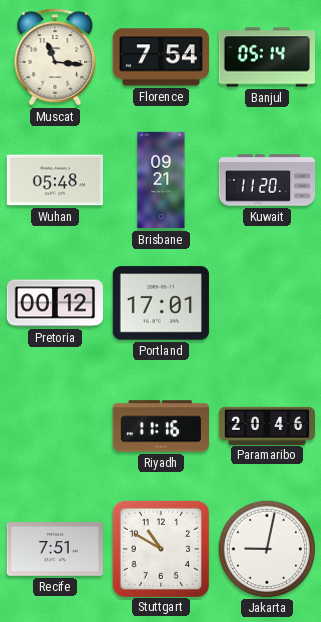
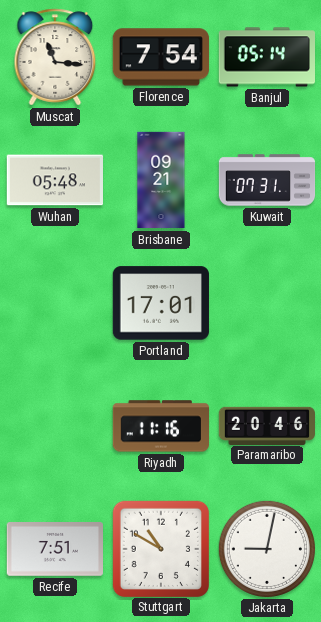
Kuwait: 11:20 -> 07:31 (267, 180)
Pretoria: 00:12 -> none (54, 303)
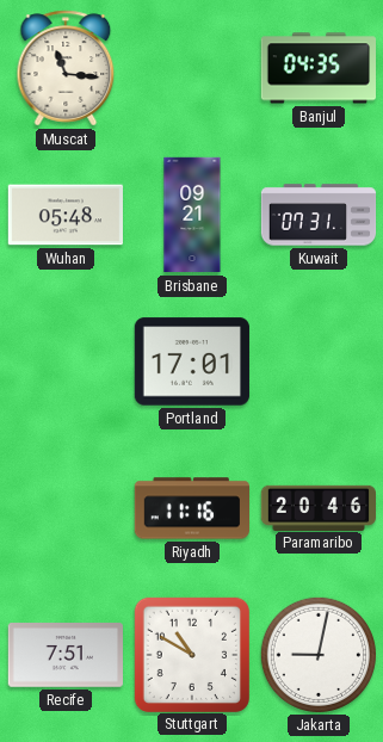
Florence: 7:54 -> none (161, 57)
Banjul: 05:14 -> 04:35 (317, 68)
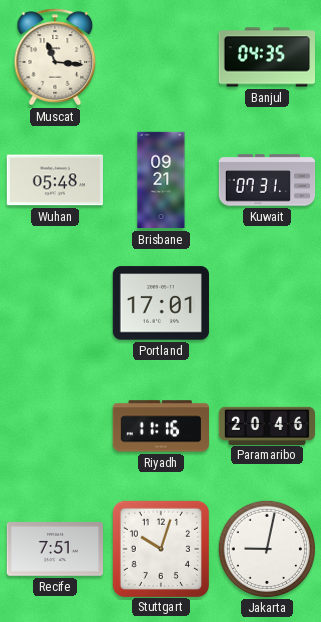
Stuttgart: 10:50 -> 10:03 (161, 548)
